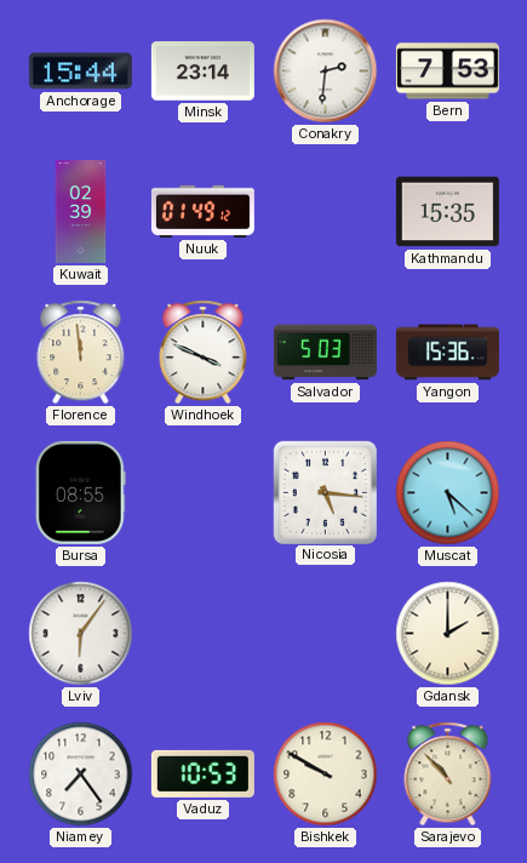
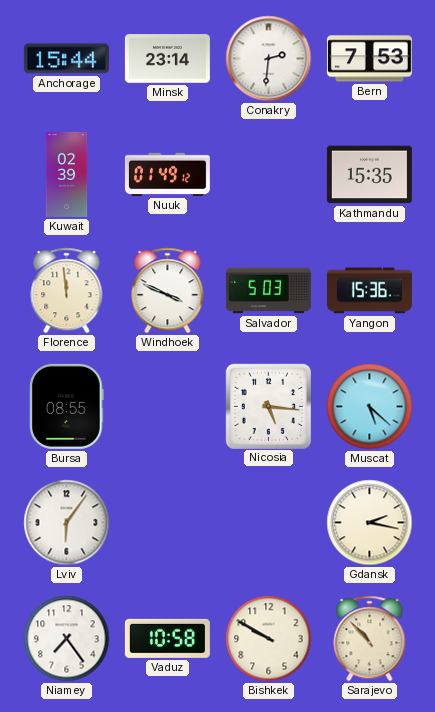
Gdansk: 2:00 -> 2:17 (370, 523)
Vaduz: 10:53 -> 10:58 (167, 638)
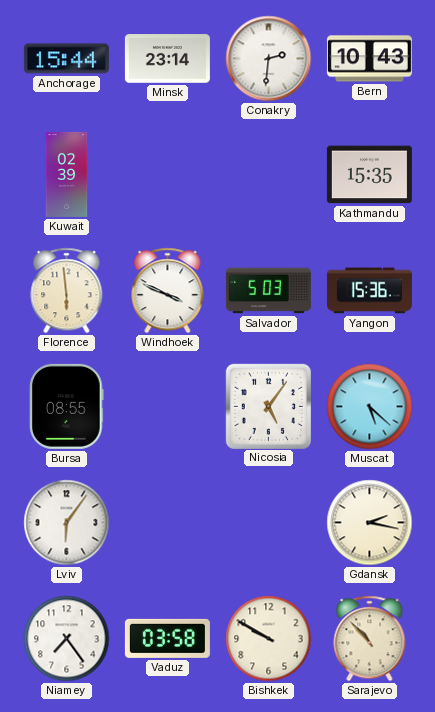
Bern: 7:53 -> 10:43 (369, 59)
Nuuk: 01:49 -> none (167, 174)
Florence: 11:59 -> 5:59 (67, 291)
Nicosia: 5:16 -> 5:06 (268, 406)
Vaduz: 10:58 -> 03:58 (167, 638)
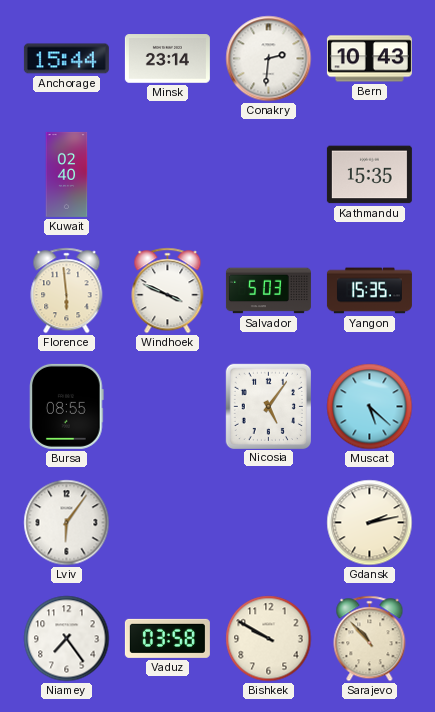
Kuwait: 02:39 -> 02:40 (67, 174)
Yangon: 15:36 -> 15:35 (369, 291)
Gdansk: 2:17 -> 2:13 (370, 523)
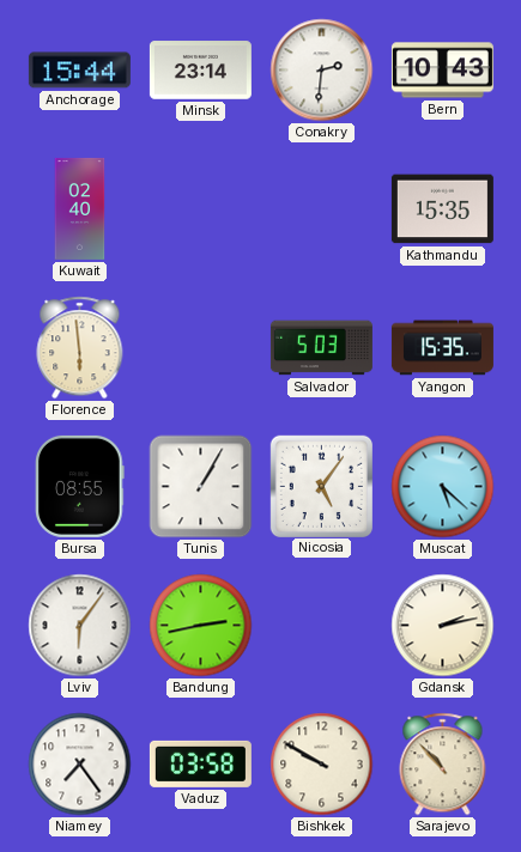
Windhoek: 3:49 -> none (168, 291)
Tunis: none -> 1:05 (201, 487)
Bandung: none -> 2:43 (201, 626)
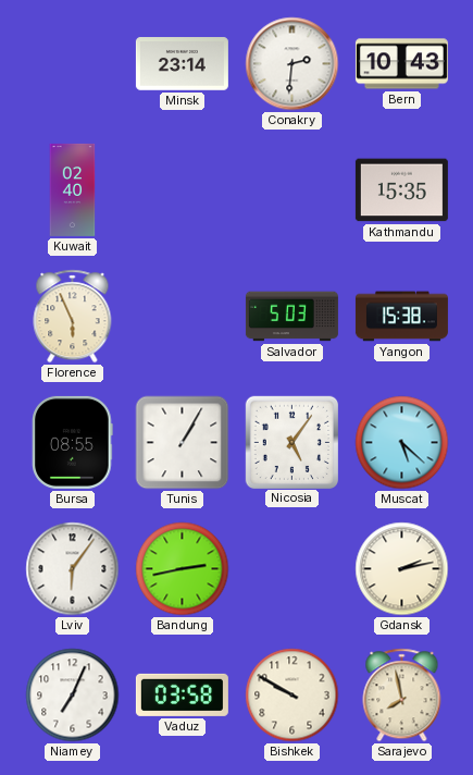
Anchorage: 15:44 -> none (79, 71)
Florence: 5:59 -> 5:56 (73, 317)
Yangon: 15:35 -> 15:38 (401, 317)
Niamey: 7:24 -> 7:04 (73, 696)
Sarajevo: 10:53 -> 7:58 (402, 696)
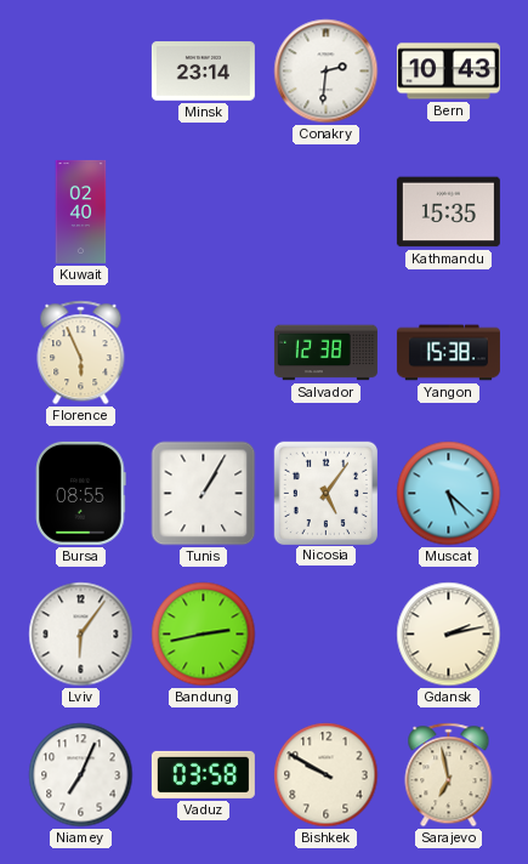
Salvador: 5:03 -> 12:38 (325, 353)
Sarajevo: 7:58 -> 6:58 (449, 775)
